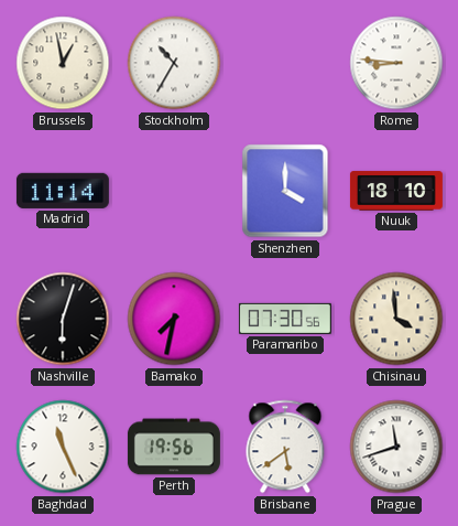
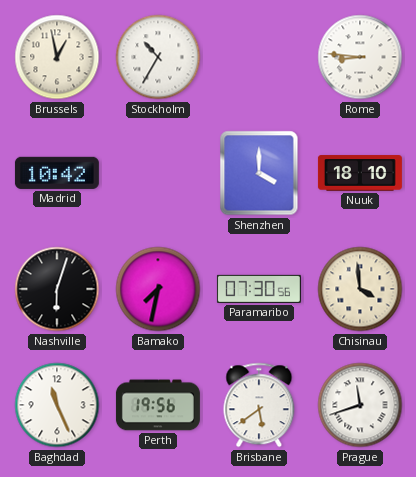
Madrid: 11:14 -> 10:42 (57, 173)
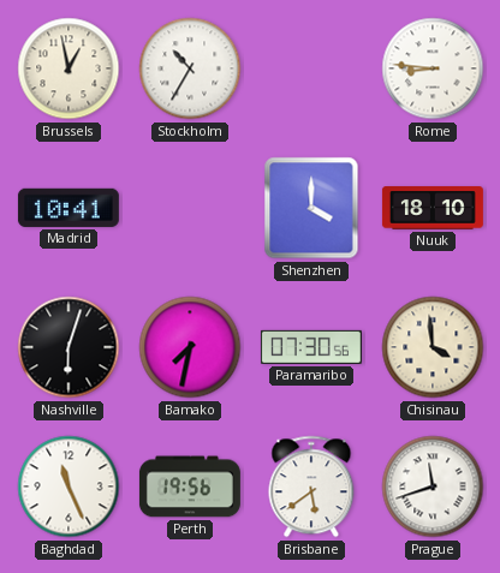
Madrid: 10:42 -> 10:41 (69, 208)
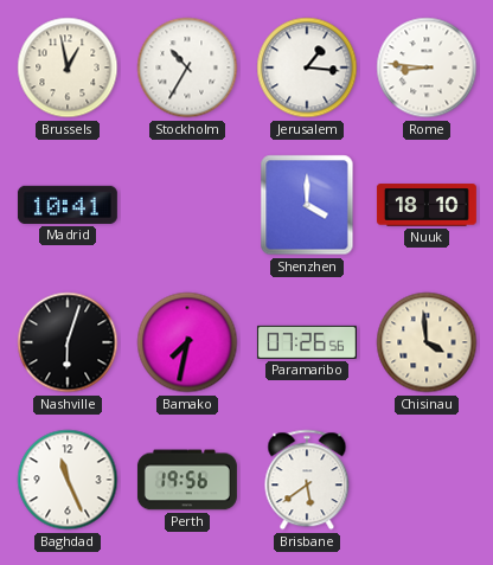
Jerusalem: none -> 1:16 (307, 68)
Paramaribo: 07:30 -> 07:26 (307, 342)
Prague: 11:42 -> none (433, 487)
